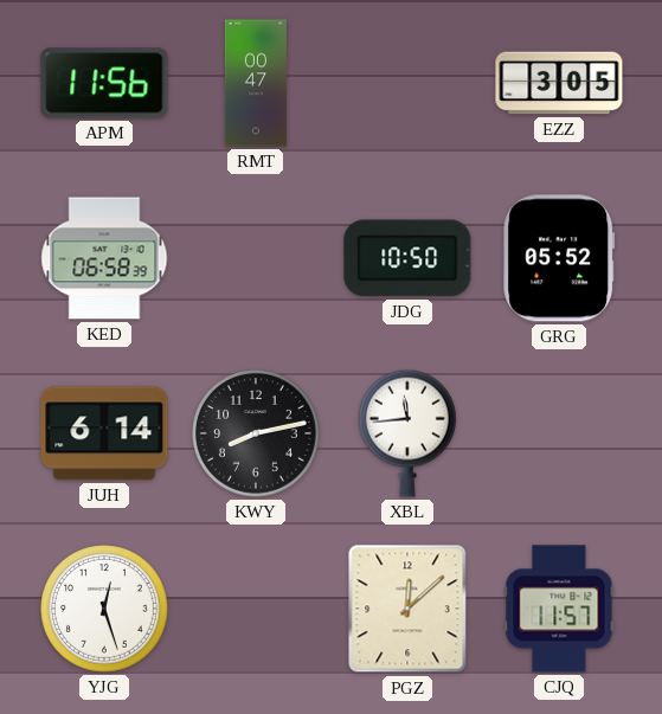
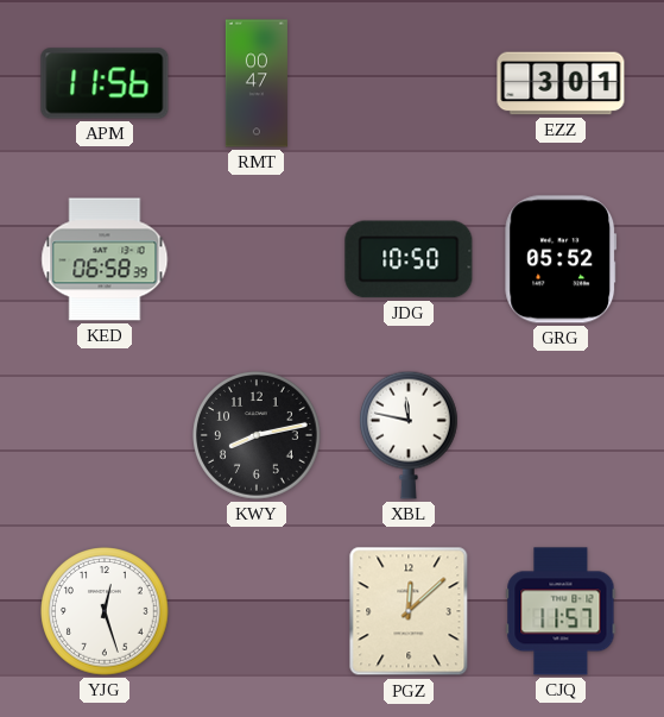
EZZ: 3:05 -> 3:01 (561, 83)
JUH: 6:14 -> none (104, 433)
XBL: 11:44 -> 11:47 (410, 435)
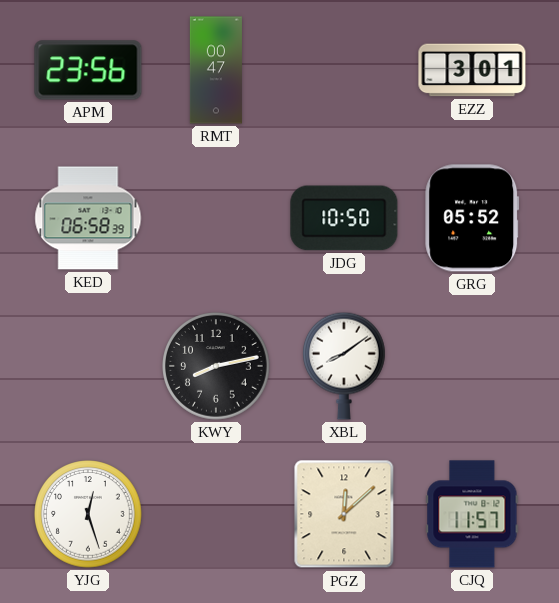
APM: 11:56 -> 23:56 (88, 70)
XBL: 11:47 -> 8:09 (345, 366)
